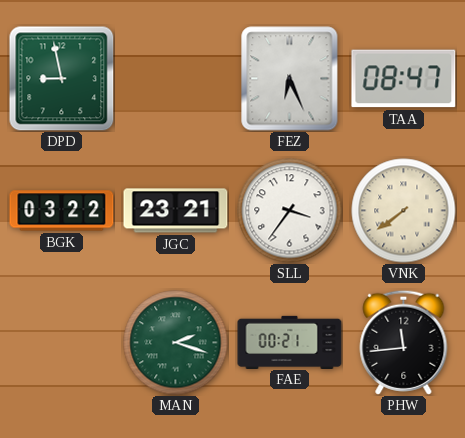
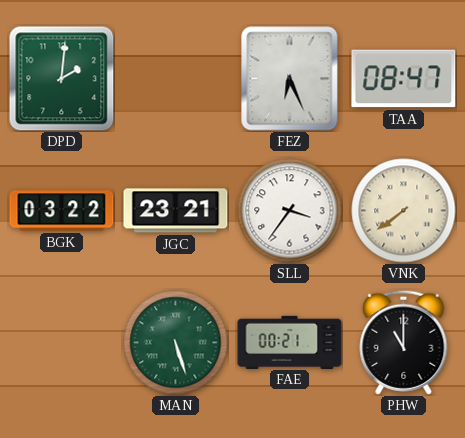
DPD: 8:58 -> 2:01 (61, 78)
MAN: 2:18 -> 5:27 (176, 343)
PHW: 11:44 -> 11:00 (404, 342)
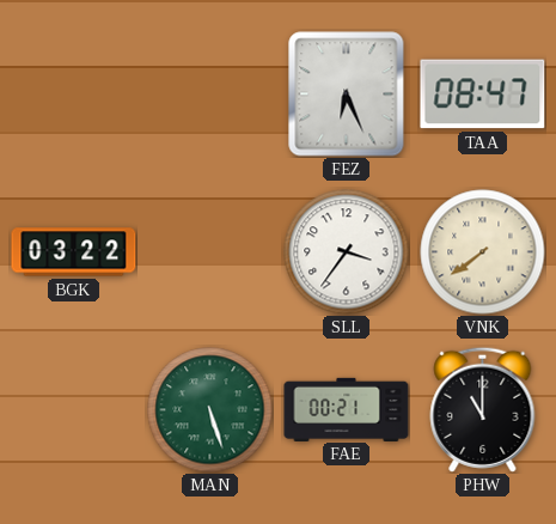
DPD: 2:01 -> none (61, 78)
JGC: 23:21 -> none (176, 211)
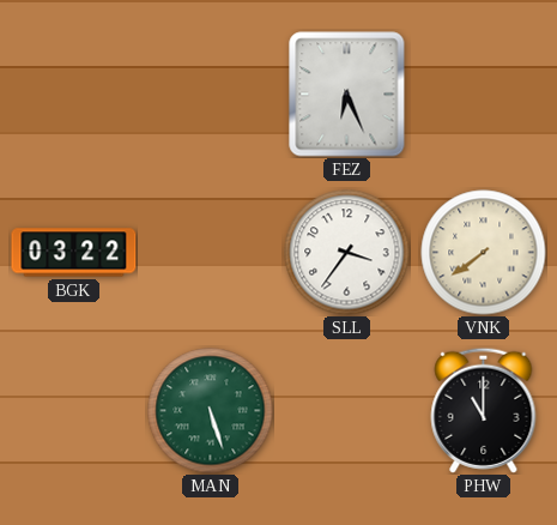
TAA: 08:47 -> none (483, 95)
FAE: 00:21 -> none (347, 409)
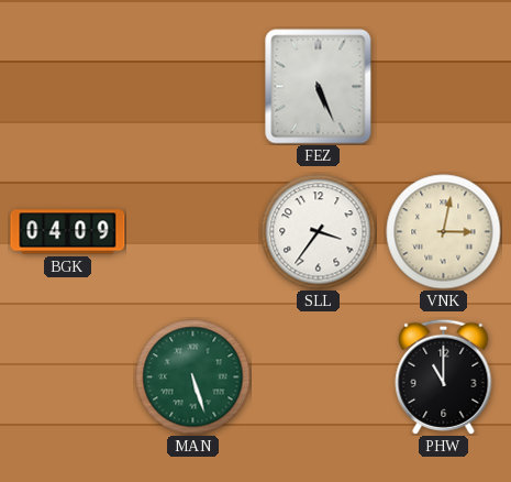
FEZ: 6:26 -> 5:26 (319, 87)
BGK: 03:22 -> 04:09 (68, 232)
VNK: 7:39 -> 3:02 (444, 232)
